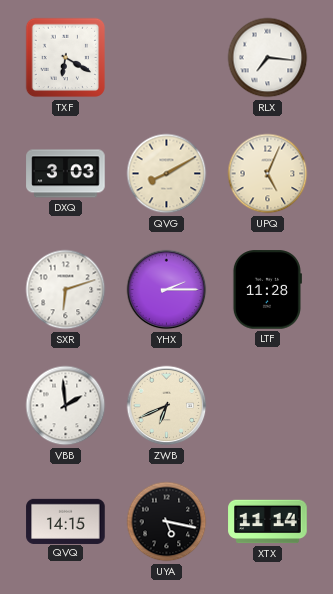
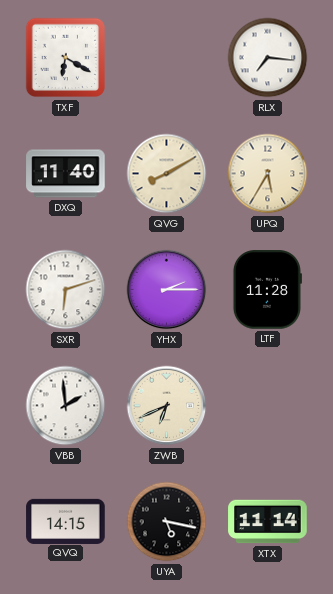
DXQ: 3:03 -> 11:40 (66, 174)
UPQ: 5:04 -> 5:35 (268, 174)
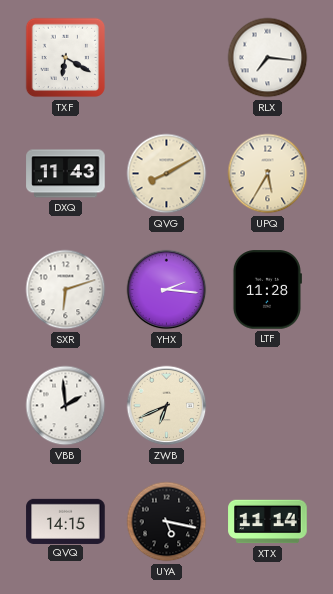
DXQ: 11:40 -> 11:43 (66, 174)
YHX: 2:15 -> 2:16 (167, 290)
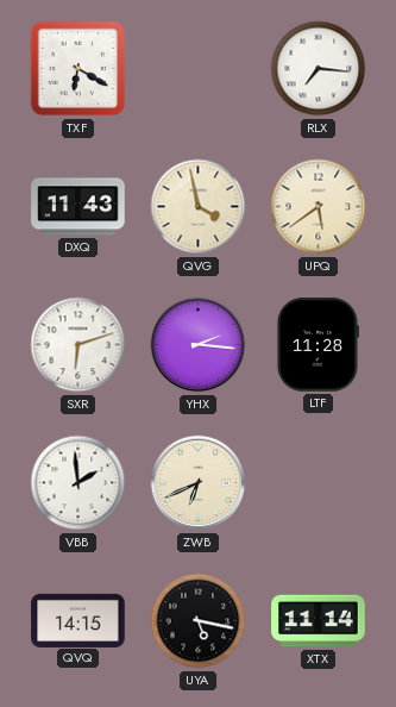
QVG: 8:10 -> 3:58 (199, 207)
UPQ: 5:35 -> 5:39 (319, 207)
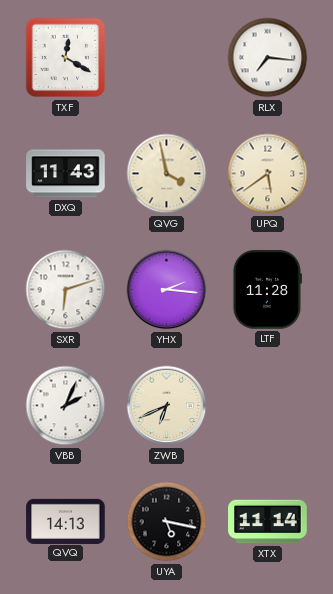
TXF: 6:20 -> 12:20 (66, 58)
VBB: 1:59 -> 2:04 (66, 406)
QVQ: 14:15 -> 14:13 (66, 521)
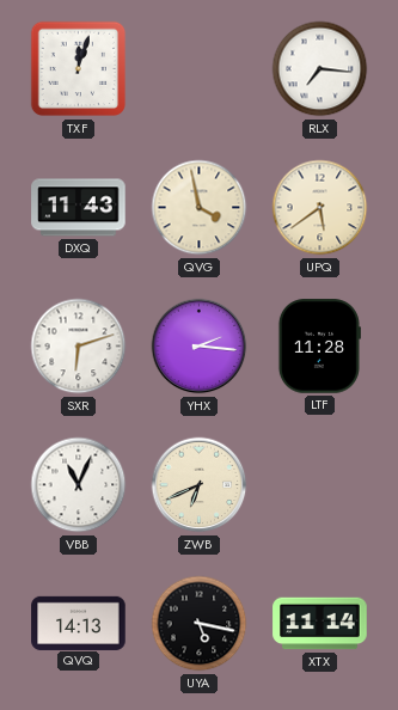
TXF: 12:20 -> 12:03 (79, 69)
VBB: 2:04 -> 11:04 (79, 485)
